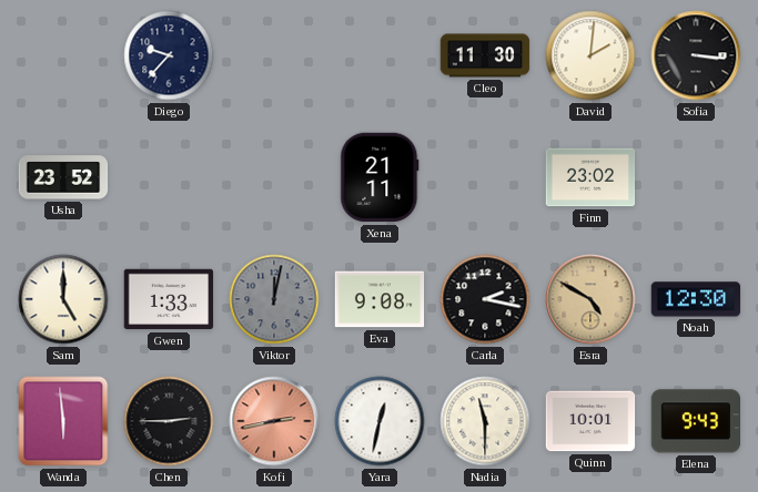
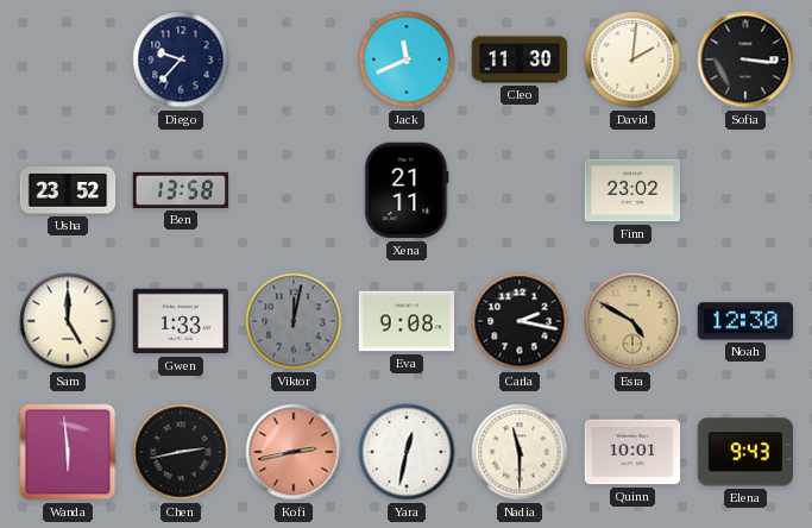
Jack: none -> 11:41 (407, 59)
Ben: none -> 13:58 (181, 190)
Chen: 2:45 -> 2:43 (181, 452)
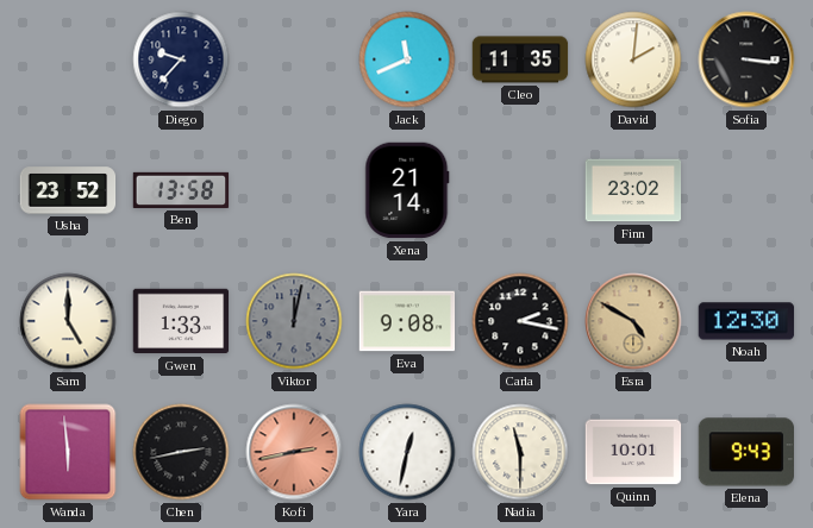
Cleo: 11:30 -> 11:35 (520, 59)
Xena: 21:11 -> 21:14 (407, 190)
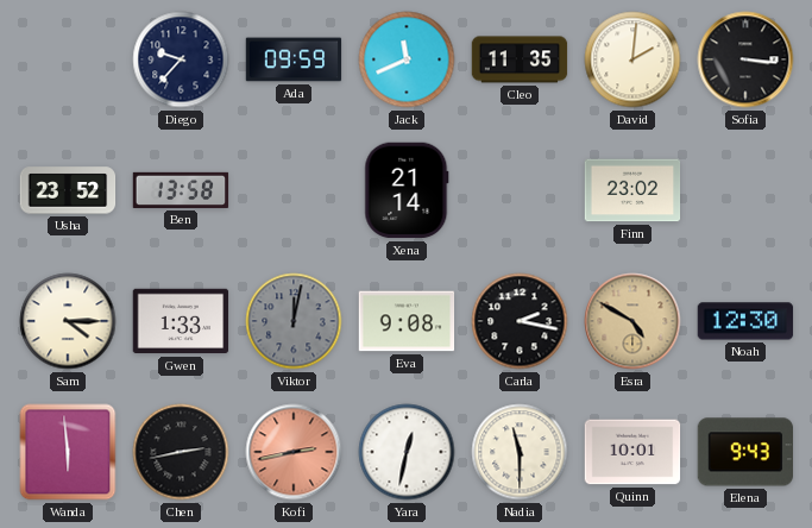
Ada: none -> 09:59 (294, 59)
Sam: 5:00 -> 4:15 (68, 321)
